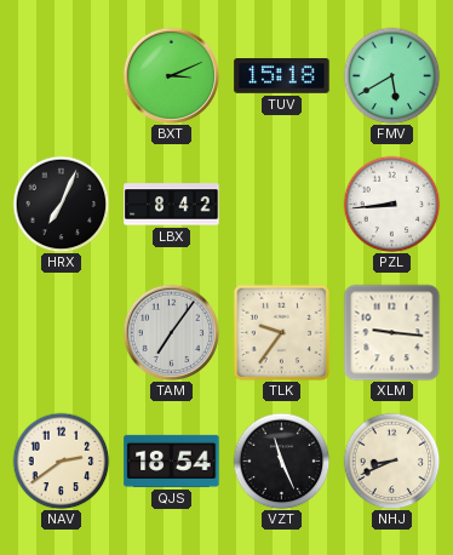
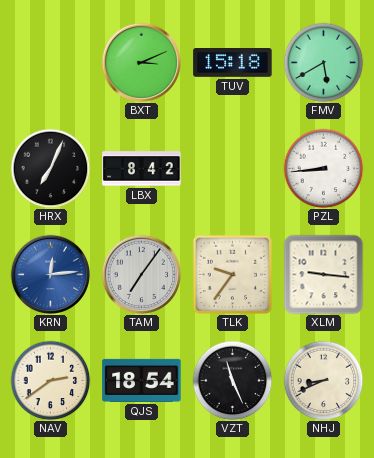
KRN: none -> 12:14 (50, 274)
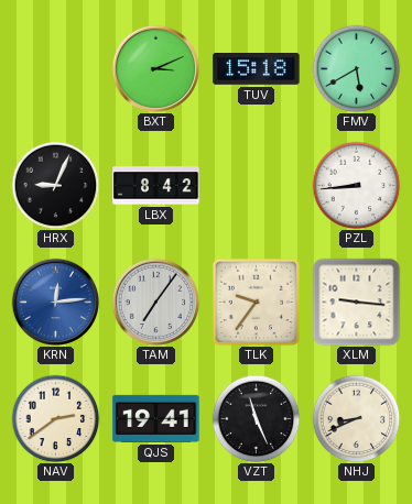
HRX: 7:04 -> 9:04 (55, 185)
QJS: 18:54 -> 19:41 (156, 418)
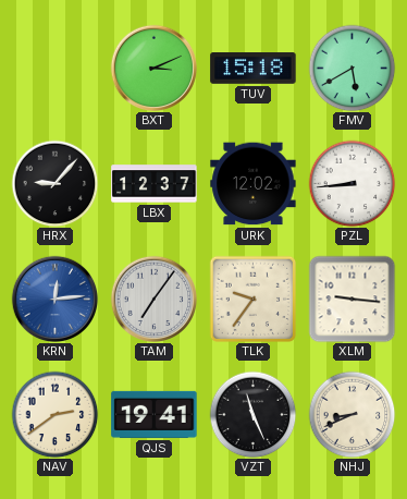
HRX: 9:04 -> 9:07 (54, 183)
LBX: 8:42 -> 12:37 (155, 184)
URK: none -> 12:02 (254, 184)
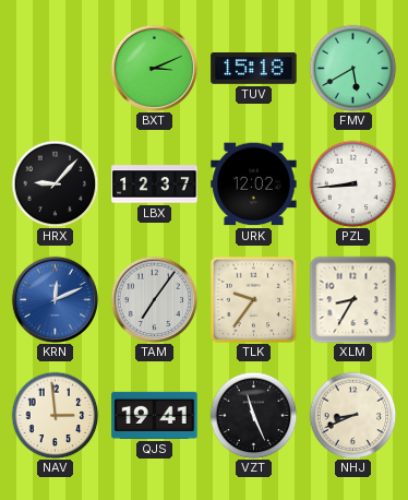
KRN: 12:14 -> 12:11 (55, 299)
XLM: 9:16 -> 8:35 (352, 299)
NAV: 2:39 -> 2:59 (55, 415)
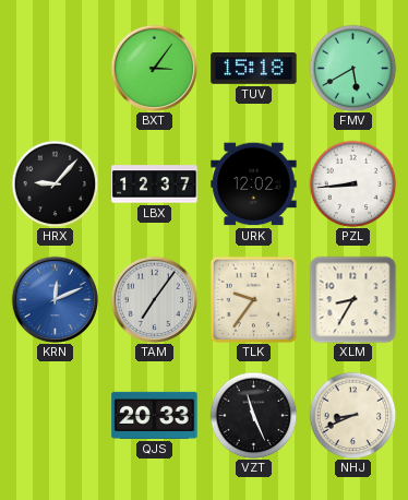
BXT: 3:11 -> 3:06 (154, 68)
NAV: 2:59 -> none (55, 415)
QJS: 19:41 -> 20:33 (155, 415)
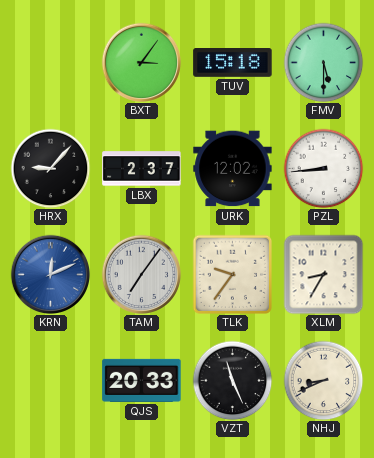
FMV: 5:40 -> 5:30 (323, 62)
LBX: 12:37 -> 2:37 (142, 169)
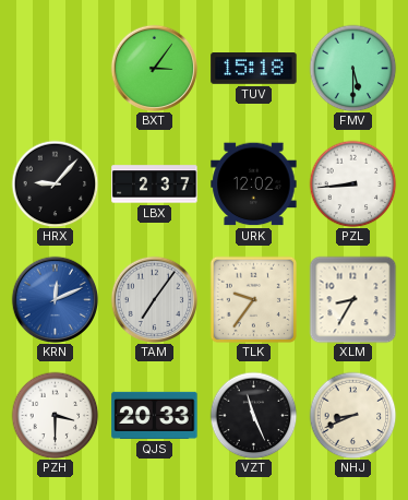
PZH: none -> 3:30 (55, 415)
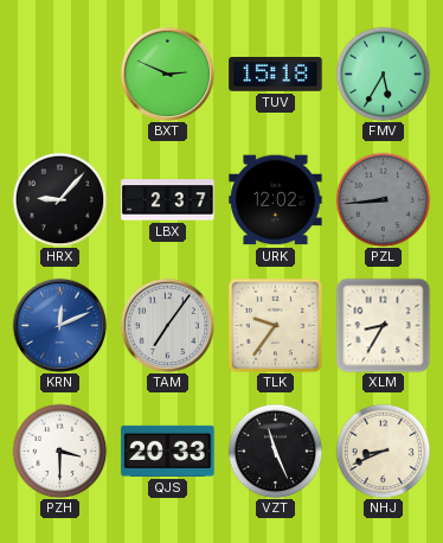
BXT: 3:06 -> 2:49 (167, 74)
FMV: 5:30 -> 5:35 (383, 74)
PZL dial: white -> grey (383, 199)
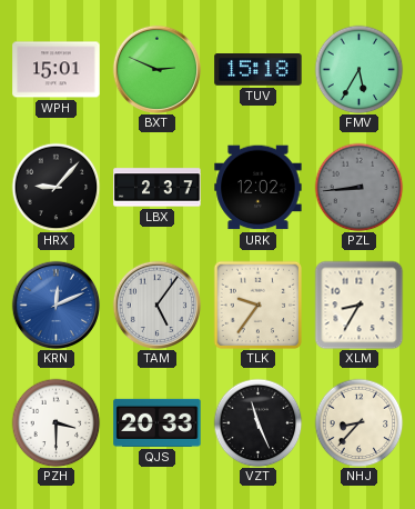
WPH: none -> 15:01 (57, 70)
TAM: 7:06 -> 5:06 (156, 305)
NHJ: 8:41 -> 8:37 (358, 422)
